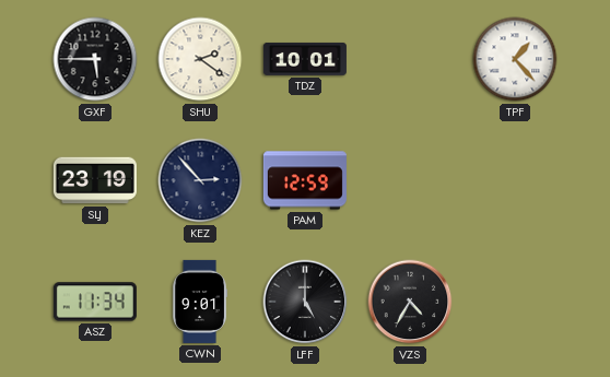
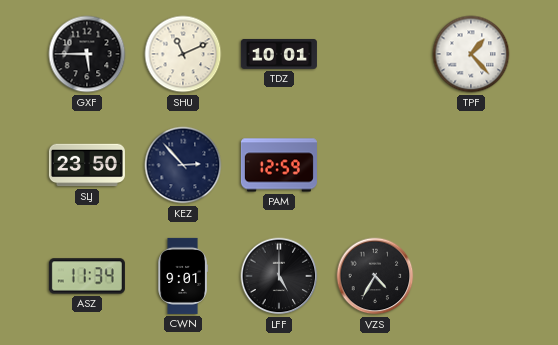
SHU: 2:21 -> 11:11 (183, 54)
SLJ: 23:19 -> 23:50 (87, 165)
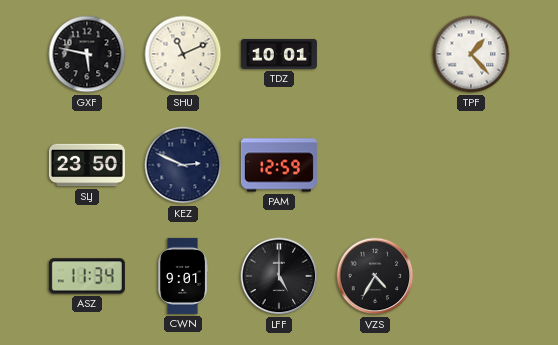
GXF: 5:45 -> 5:47 (87, 54)
KEZ: 2:53 -> 2:49 (183, 165)
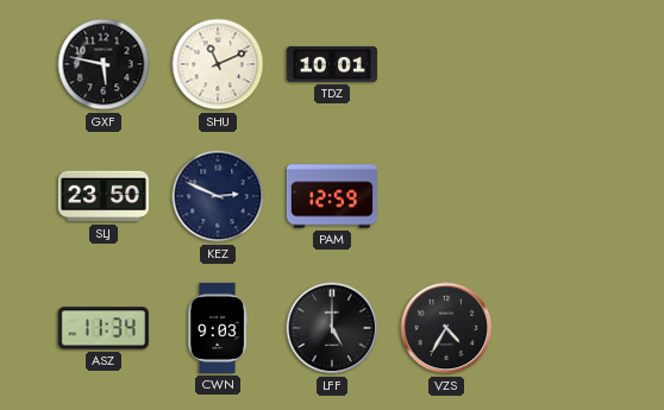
TPF: 1:23 -> none (471, 54)
CWN: 9:01 -> 9:03 (217, 328)
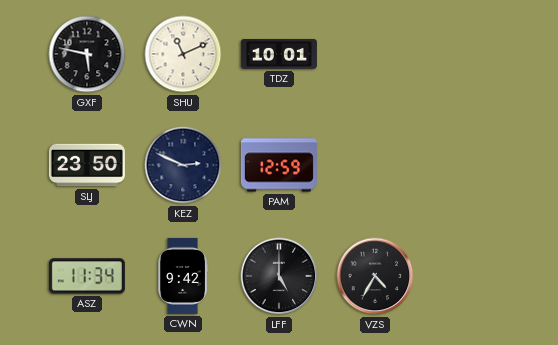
CWN: 9:03 -> 9:42 (182, 276)
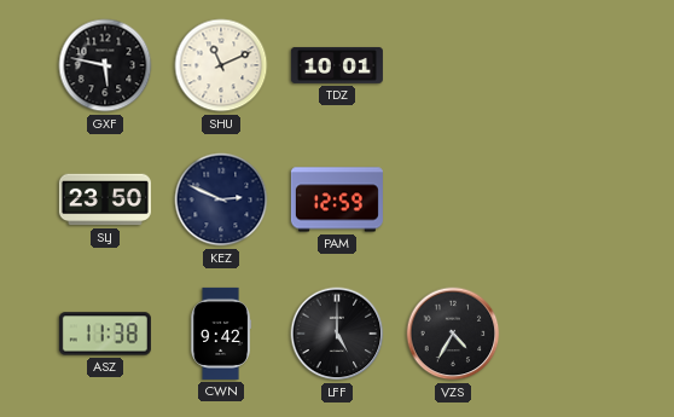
ASZ: 11:34 -> 11:38 (105, 334)
